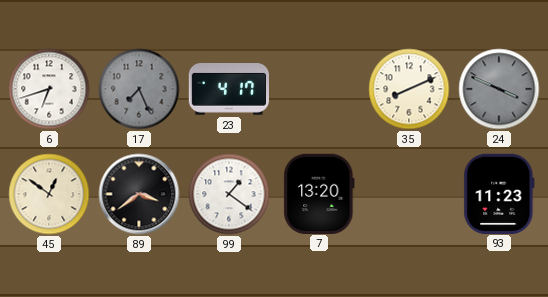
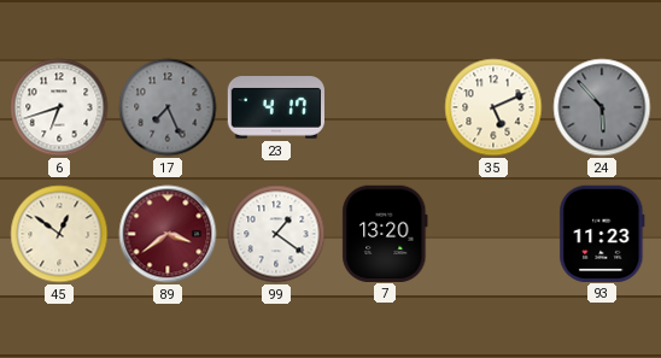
35: 8:11 -> 5:11 (493, 107)
24: 3:49 -> 5:53 (602, 107)
89 dial: black -> burgundy (168, 234)
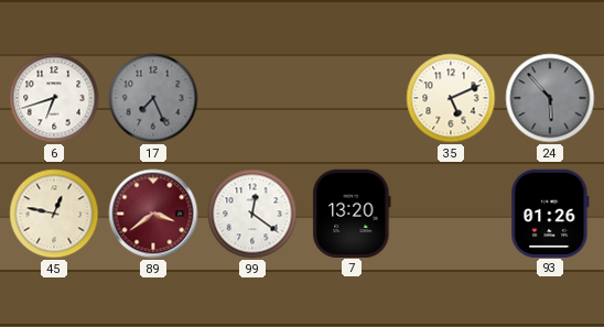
23: 4:17 -> none (275, 108)
45: 12:51 -> 12:47 (54, 214)
99: 1:21 -> 12:21 (252, 214)
93: 11:23 -> 01:26 (550, 212)
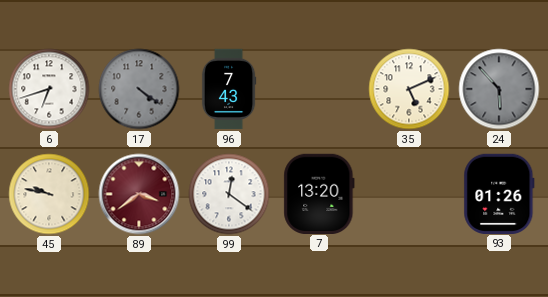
17: 7:26 -> 4:21 (139, 89)
96: none -> 7:43 (229, 89)
45: 12:47 -> 9:47 (49, 194)
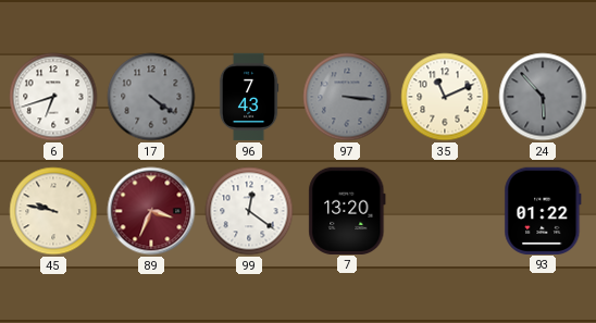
97: none -> 3:16 (347, 97)
35: 5:11 -> 11:11 (445, 97)
89: 3:39 -> 3:34 (151, 211)
93: 01:26 -> 01:22 (543, 210)
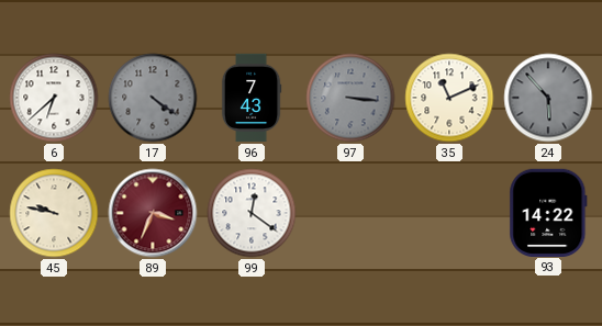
6: 6:42 -> 6:38 (54, 98)
7: 13:20 -> none (347, 210)
93: 01:22 -> 14:22 (548, 212)
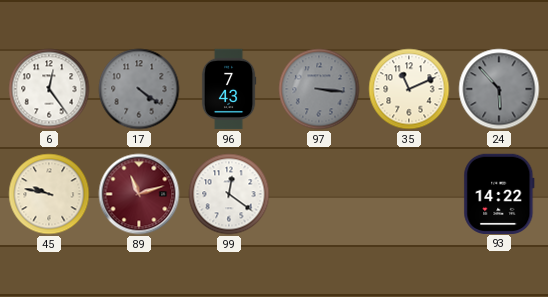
6: 6:38 -> 12:24 (49, 89)
89: 3:34 -> 11:12 (139, 194)
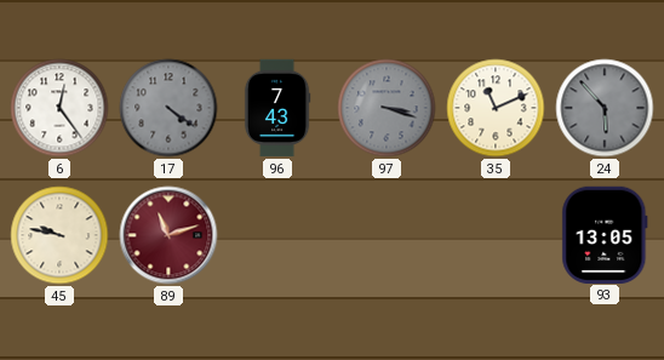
97: 3:16 -> 3:18 (387, 108)
99: 12:21 -> none (229, 194)
93: 14:22 -> 13:05 (605, 234)
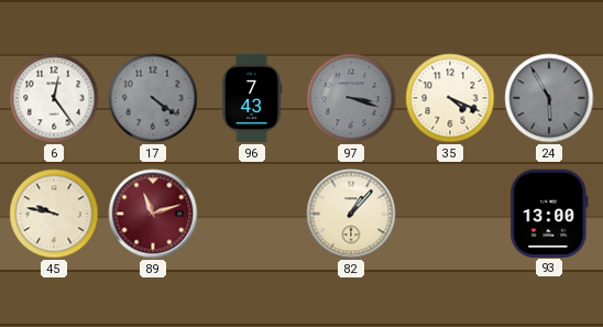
35: 11:11 -> 4:19 (450, 98)
24: 5:53 -> 5:55 (549, 98)
82: none -> 1:07 (351, 214)
93: 13:05 -> 13:00 (549, 212)
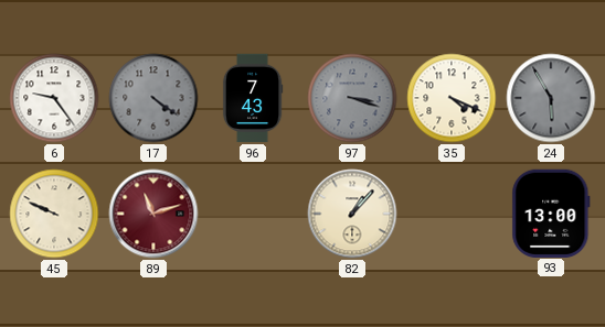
6: 12:24 -> 9:24 (54, 98)
45: 9:47 -> 9:49 (54, 214)
